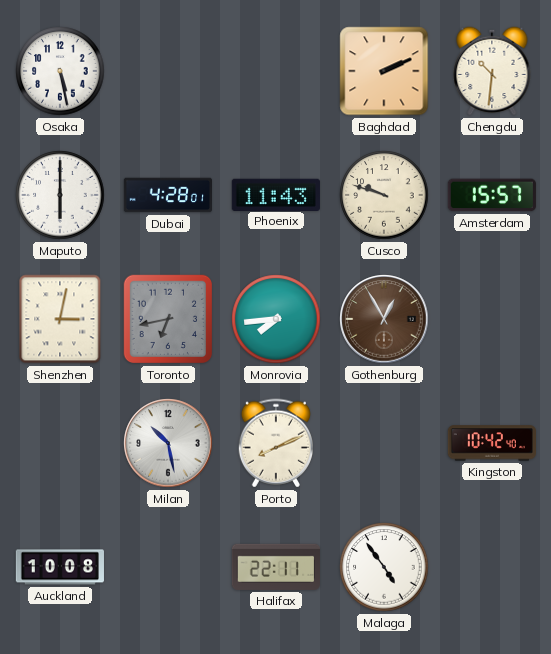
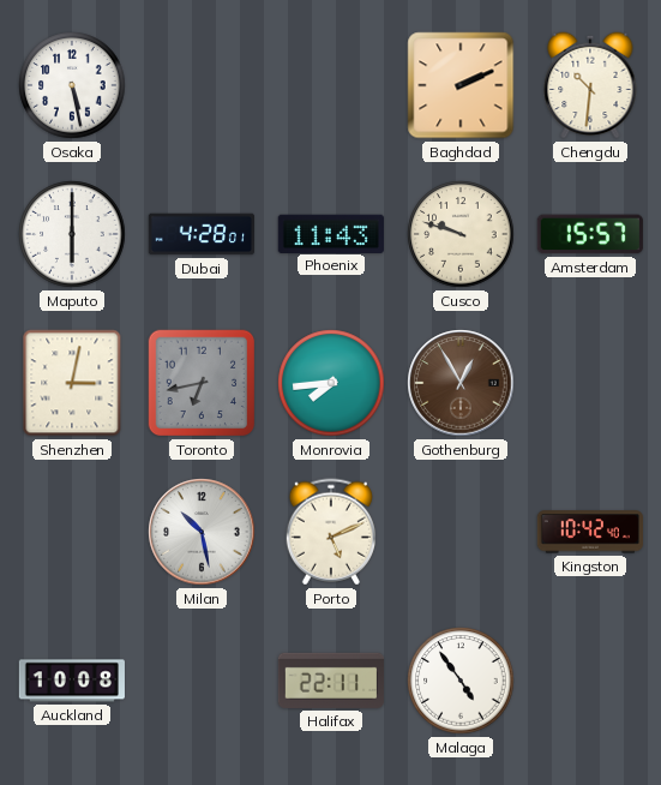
Porto: 8:11 -> 5:11 (330, 532)
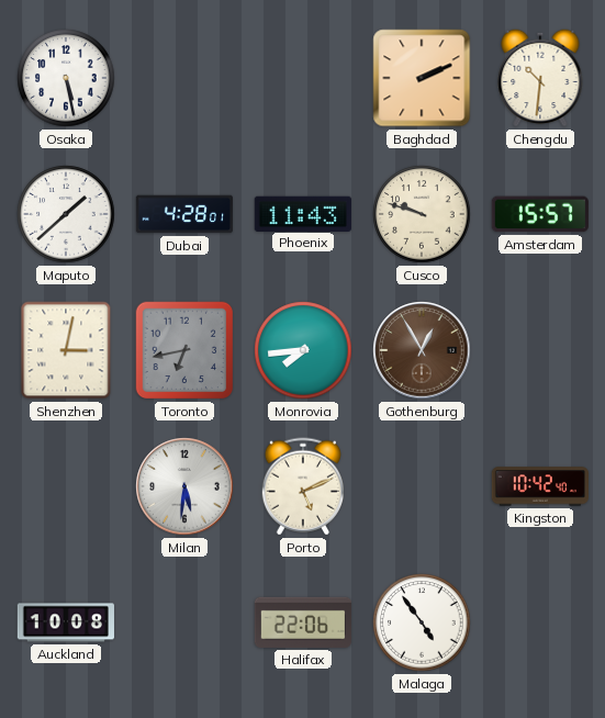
Maputo: 6:00 -> 1:38 (66, 214)
Milan: 10:28 -> 5:31 (184, 486)
Halifax: 22:11 -> 22:06 (303, 622)
